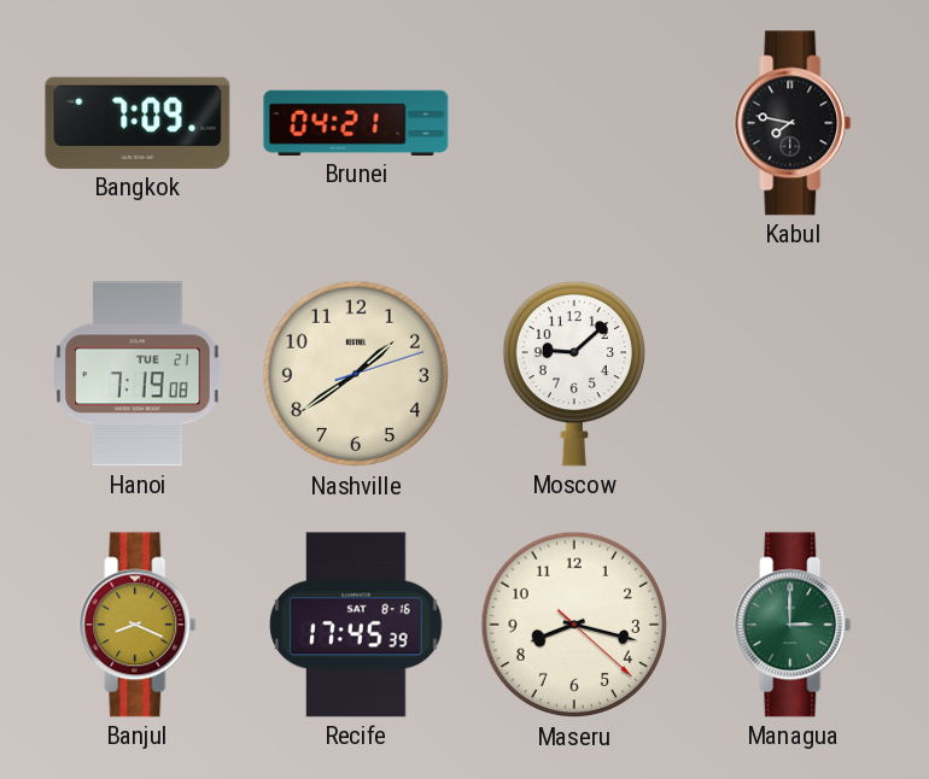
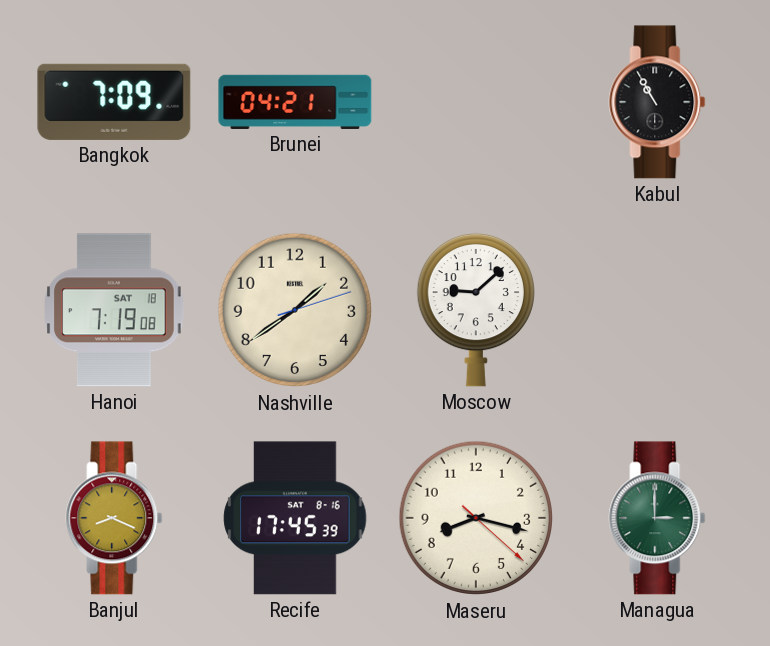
Kabul: 7:47 -> 10:55 (657, 102)
Hanoi date: TUE 21 -> SAT 18 (114, 310)
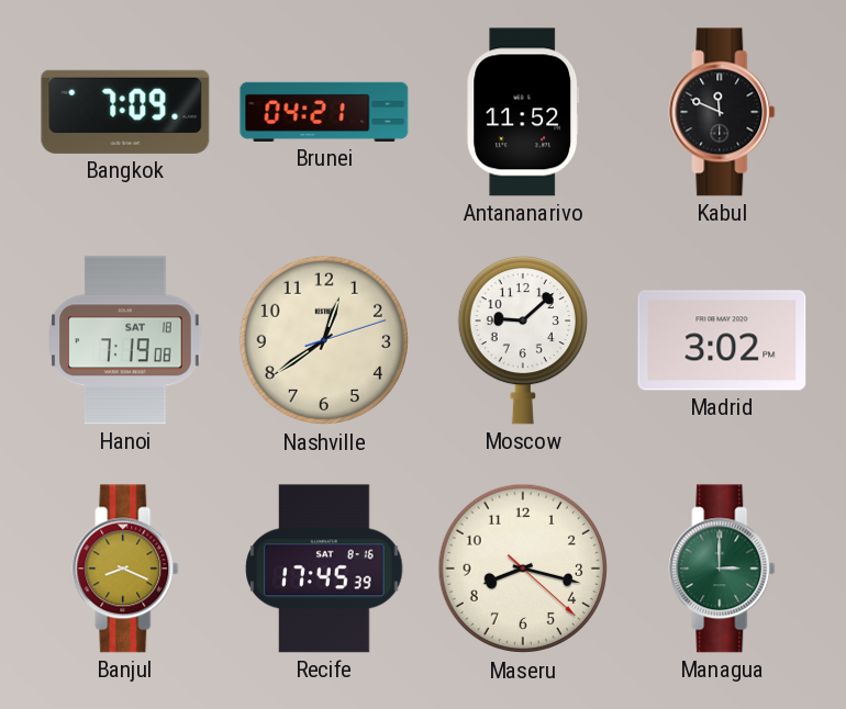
Antananarivo: none -> 11:52 (523, 112)
Kabul: 10:55 -> 11:49 (722, 112)
Nashville: 1:39 -> 12:39 (324, 340)
Madrid: none -> 3:02 (722, 340)
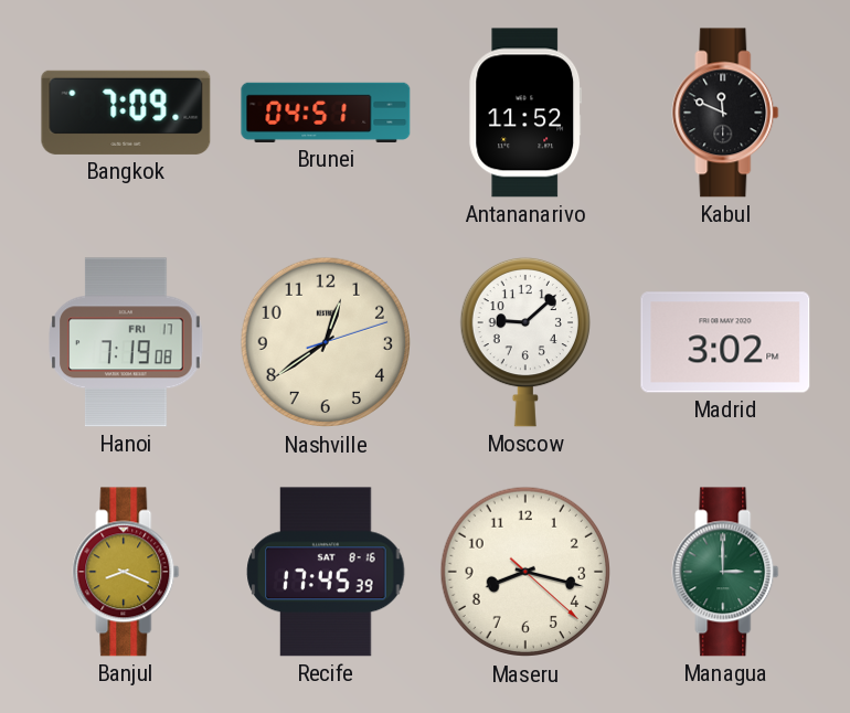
Brunei: 04:21 -> 04:51 (326, 113)
Hanoi date: SAT 18 -> FRI 17 (126, 342)
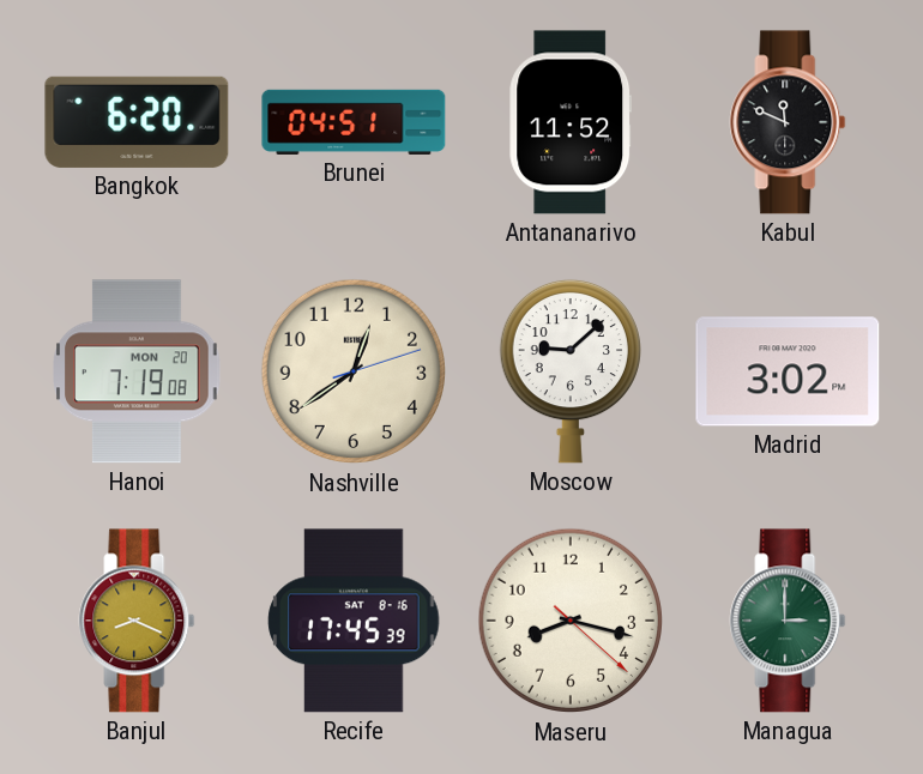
Bangkok: 7:09 -> 6:20 (137, 122)
Hanoi date: FRI 17 -> MON 20 (137, 371)
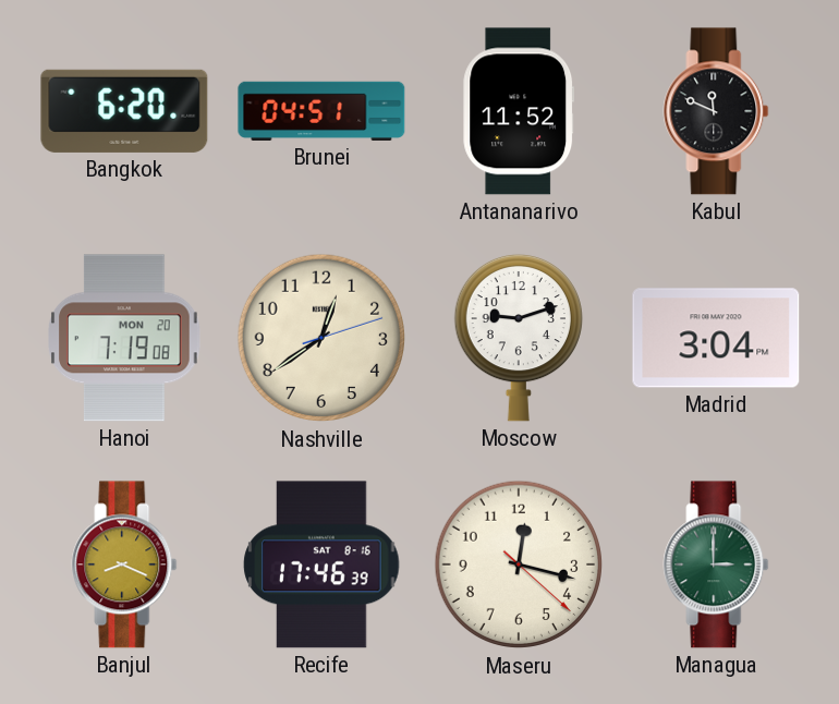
Moscow: 9:08 -> 9:12 (519, 338)
Madrid: 3:02 -> 3:04 (716, 338)
Recife: 17:45 -> 17:46 (321, 565)
Maseru: 8:17 -> 12:17 (519, 565)
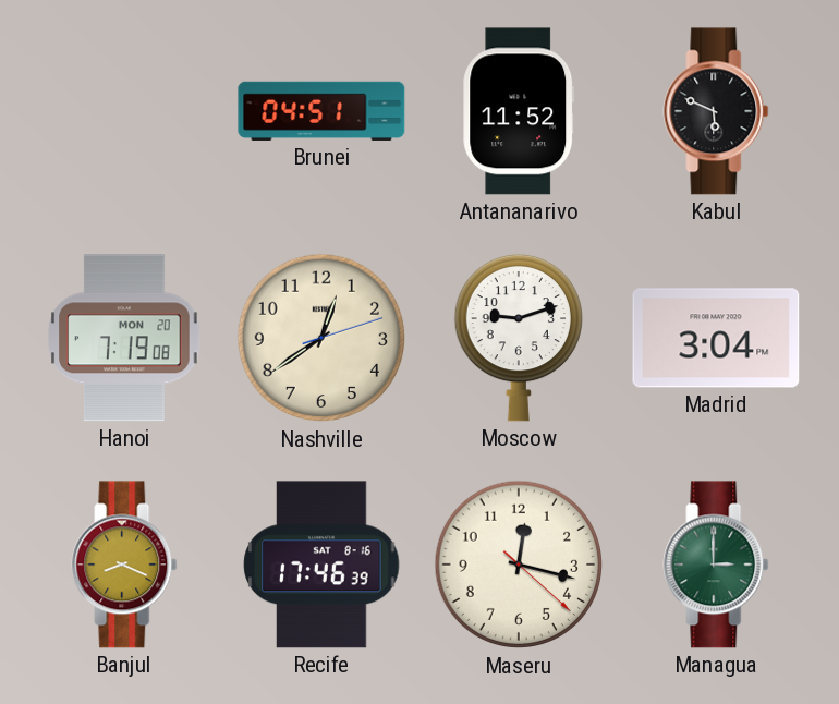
Bangkok: 6:20 -> none (124, 111)
Kabul: 11:49 -> 5:49 (716, 111)
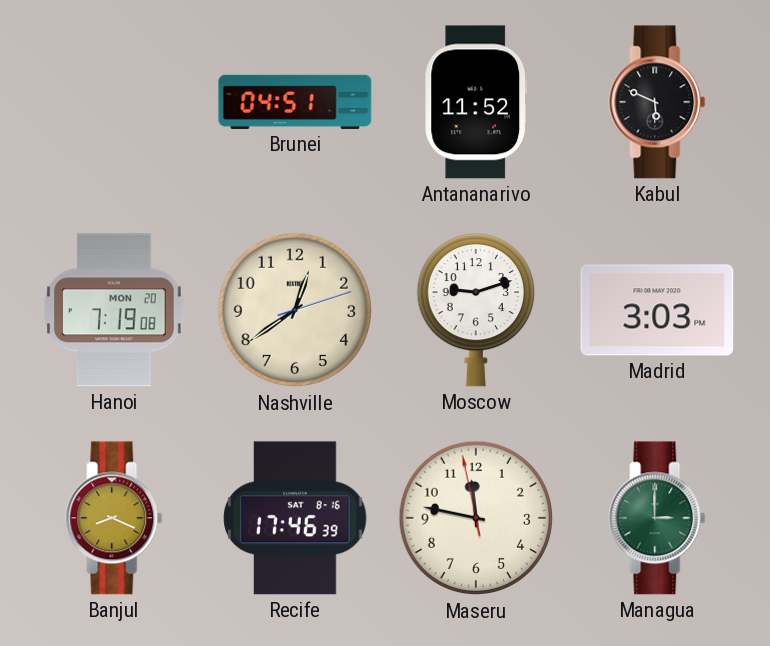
Madrid: 3:04 -> 3:03 (657, 310)
Maseru: 12:17 -> 11:46 (476, 518)
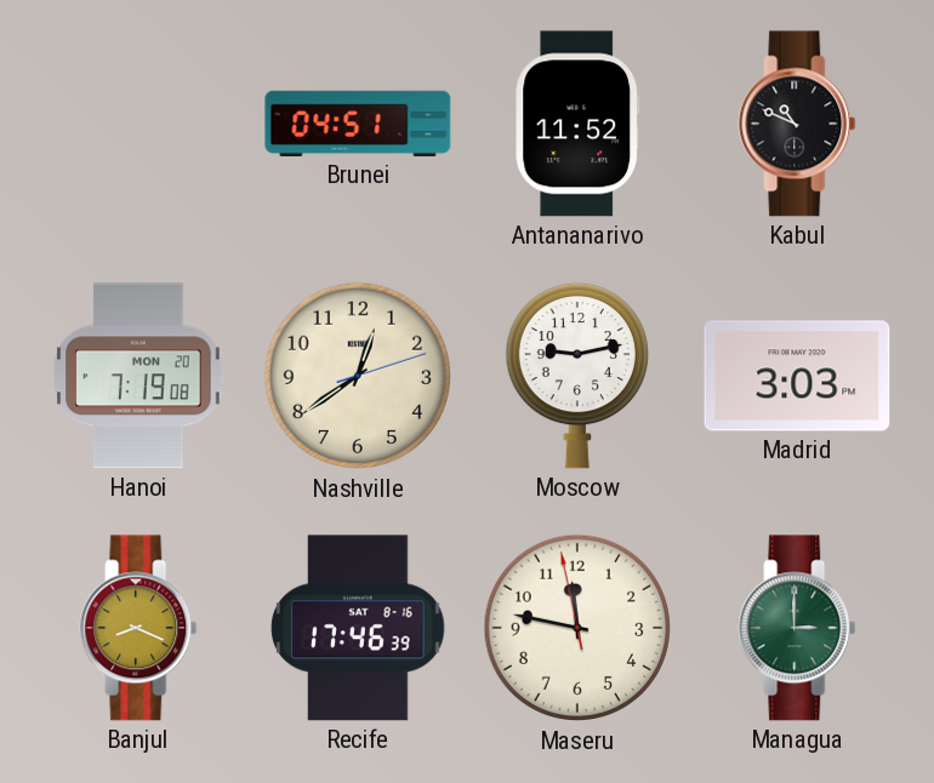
Kabul: 5:49 -> 10:49 (797, 124)
Moscow: 9:12 -> 9:13 (577, 376)
